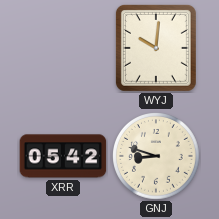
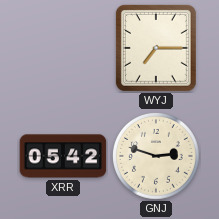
WYJ: 10:01 -> 7:15 (156, 48)
GNJ: 8:48 -> 2:48 (157, 157)
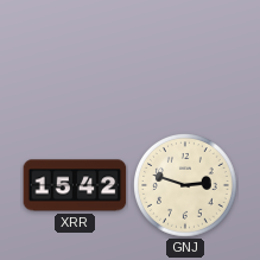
WYJ: 7:15 -> none (156, 48)
XRR: 05:42 -> 15:42 (75, 185)
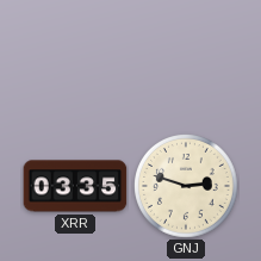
XRR: 15:42 -> 03:35 (75, 186)
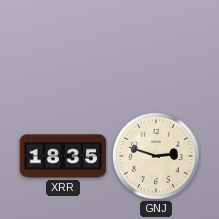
XRR: 03:35 -> 18:35 (63, 156)
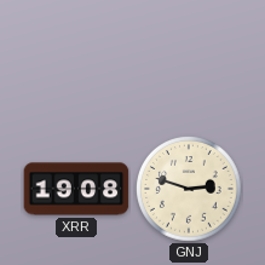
XRR: 18:35 -> 19:08 (76, 189)
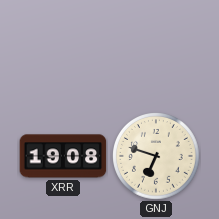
GNJ: 2:48 -> 6:48 (157, 157)
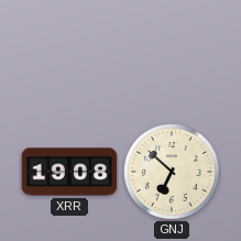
GNJ: 6:48 -> 6:52 (173, 173)
